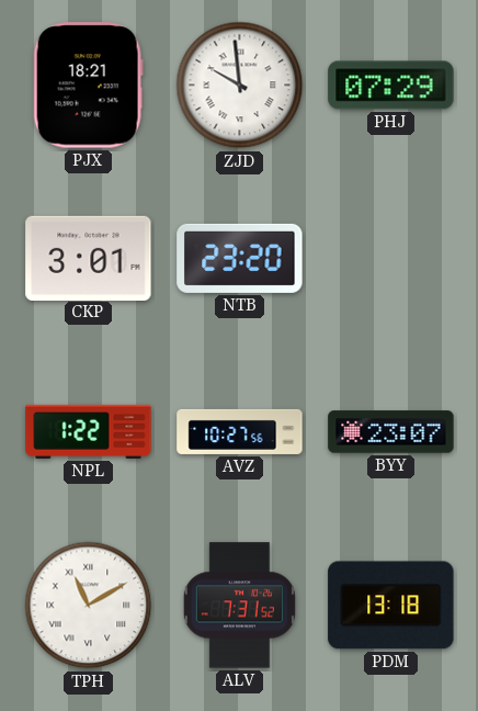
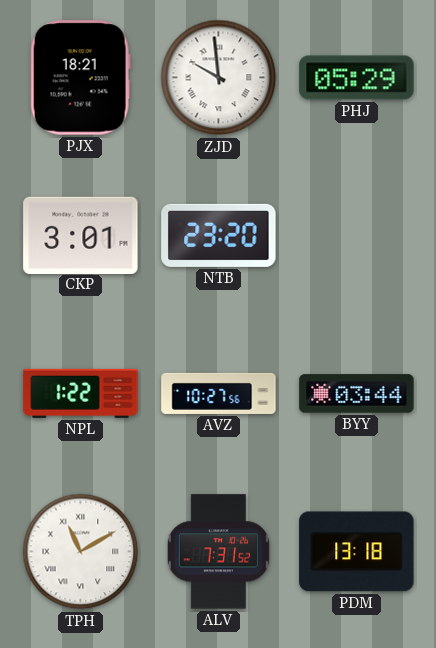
PHJ: 07:29 -> 05:29 (357, 78)
BYY: 23:07 -> 03:44 (357, 394)
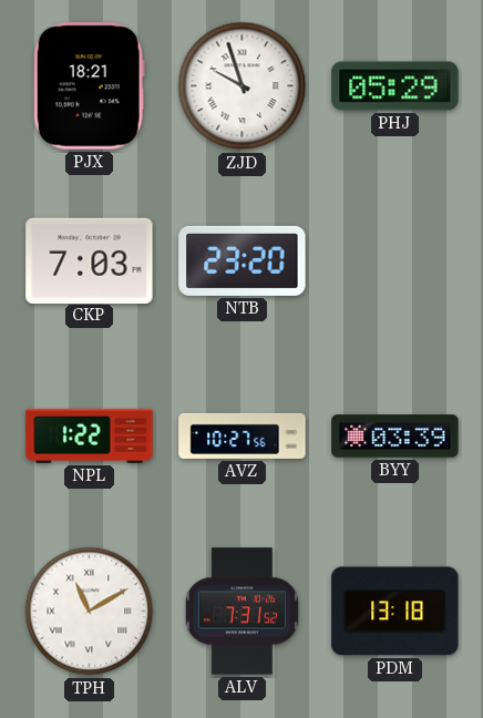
ZJD: 9:59 -> 9:57 (243, 86)
CKP: 3:01 -> 7:03 (90, 260)
BYY: 03:44 -> 03:39 (395, 437)
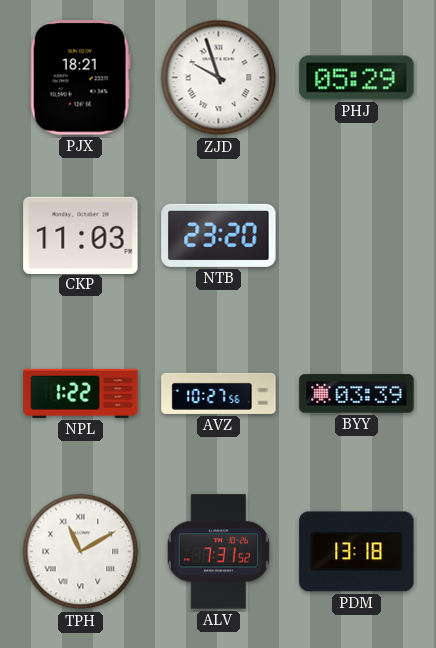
CKP: 7:03 -> 11:03 (81, 235)
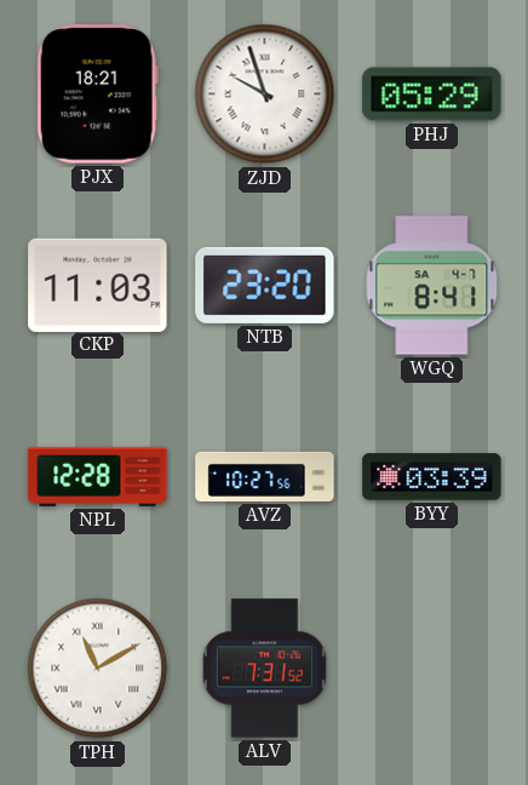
WGQ: none -> 8:41 (432, 286)
NPL: 1:22 -> 12:28 (98, 476)
PDM: 13:18 -> none (357, 552)
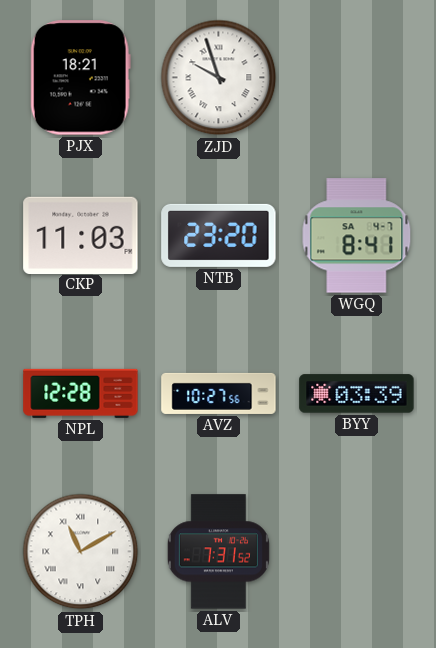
PHJ: 05:29 -> none (432, 94)
